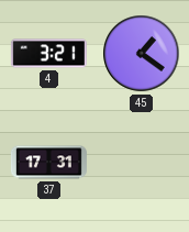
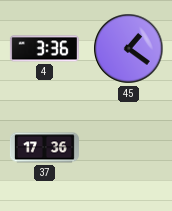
4: 3:21 -> 3:36 (44, 49)
37: 17:31 -> 17:36 (44, 148)
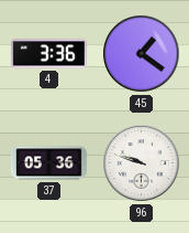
37: 17:36 -> 05:36 (48, 163)
96: none -> 9:48 (142, 163)
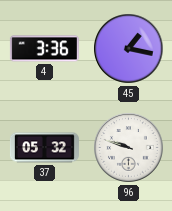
45: 1:21 -> 1:17 (129, 49)
37: 05:36 -> 05:32 (44, 148)
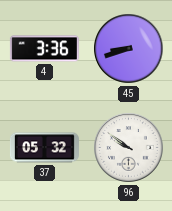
45: 1:17 -> 8:42 (129, 49)
96: 9:48 -> 9:51 (129, 148)
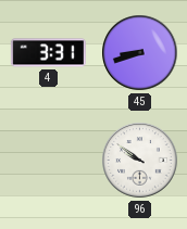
4: 3:36 -> 3:31 (48, 53)
37: 05:32 -> none (44, 148)
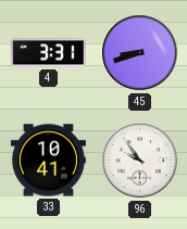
33: none -> 10:41 (48, 161)
96: 9:51 -> 9:54 (140, 161)
